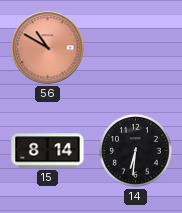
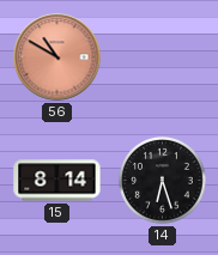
14: 6:31 -> 6:27 (163, 181)
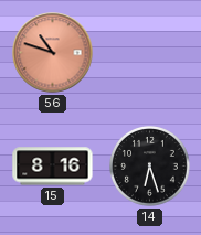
56: 10:50 -> 10:48 (53, 53)
15: 8:14 -> 8:16 (53, 167)
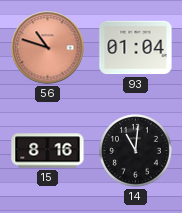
93: none -> 01:04 (136, 48)
14: 6:27 -> 11:01 (136, 151)
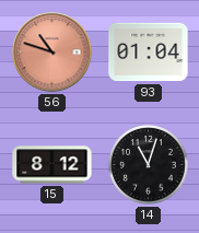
15: 8:16 -> 8:12 (52, 165)
14: 11:01 -> 11:03 (149, 165)
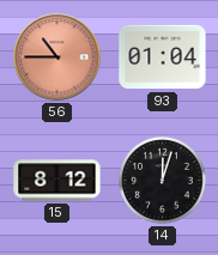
56: 10:48 -> 10:45 (57, 57)
14: 11:03 -> 12:03 (163, 181)
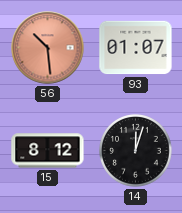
56: 10:45 -> 10:29 (48, 48)
93: 01:04 -> 01:07 (136, 48)
